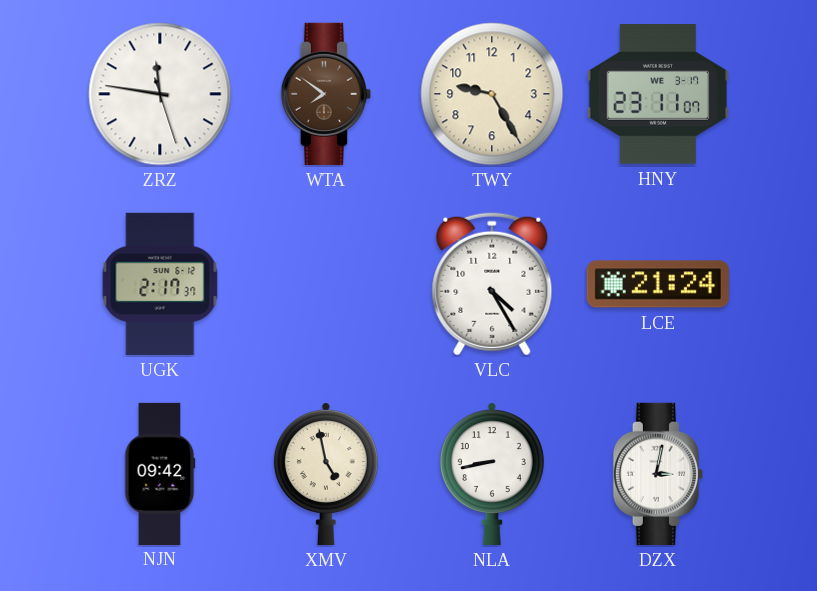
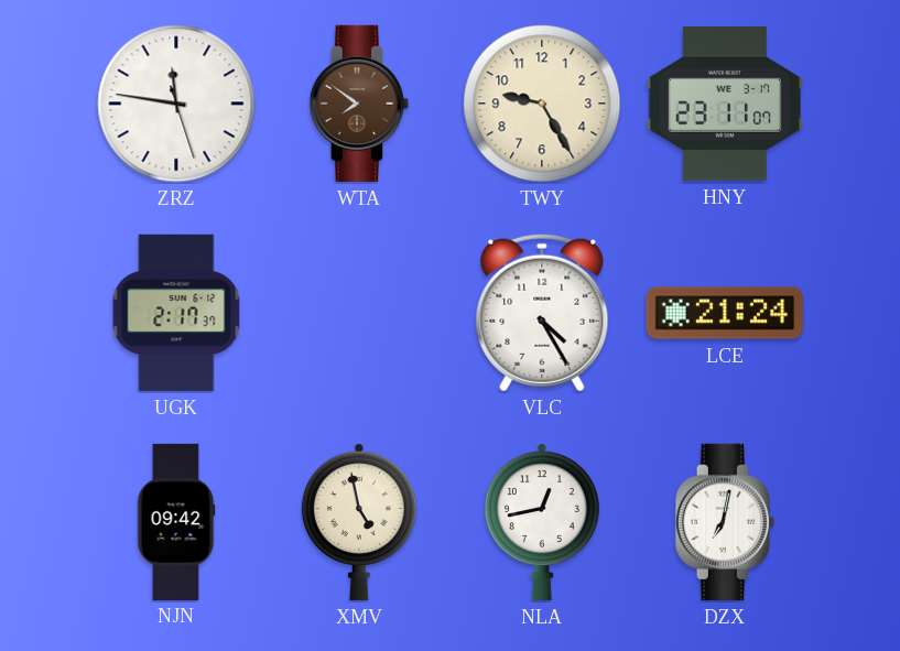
NLA: 8:43 -> 12:43 (542, 522)
DZX: 3:02 -> 7:02 (725, 522)
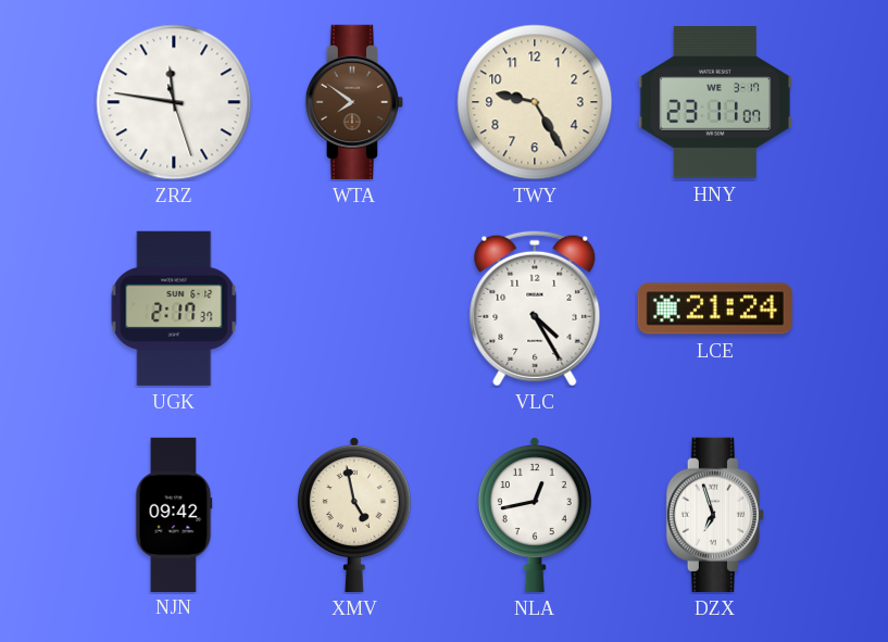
DZX: 7:02 -> 6:57 (715, 515)
